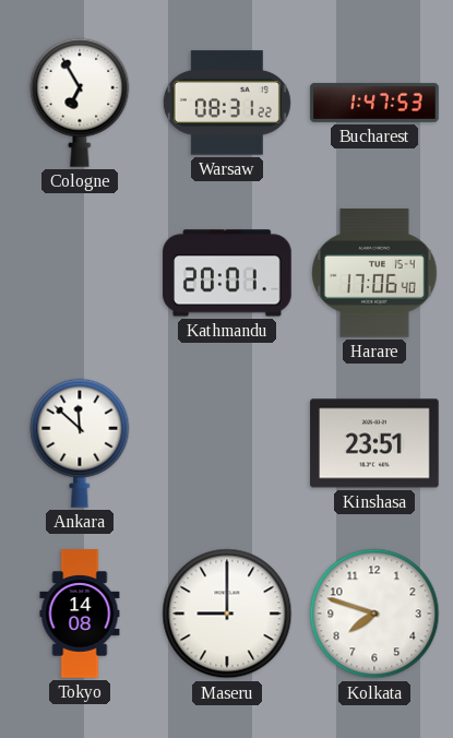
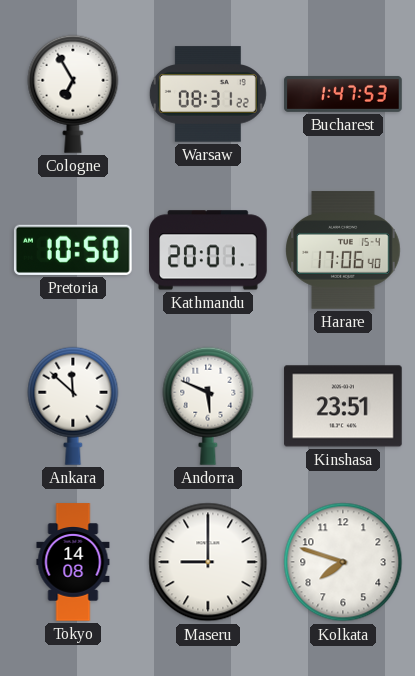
Pretoria: none -> 10:50 (73, 250)
Andorra: none -> 5:49 (208, 406)
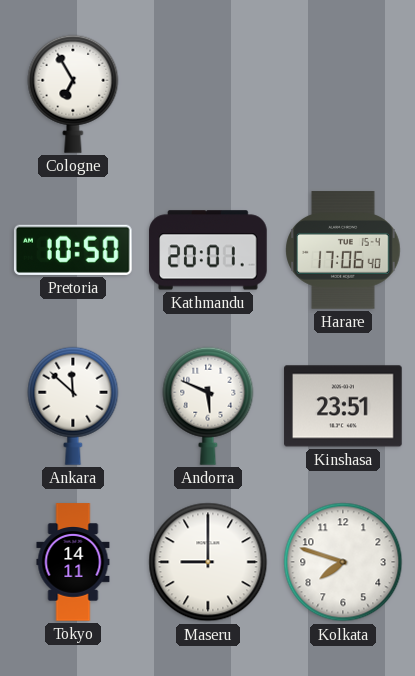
Warsaw: 08:31 -> none (208, 94)
Bucharest: 1:47 -> none (343, 94)
Tokyo: 14:08 -> 14:11 (73, 562)
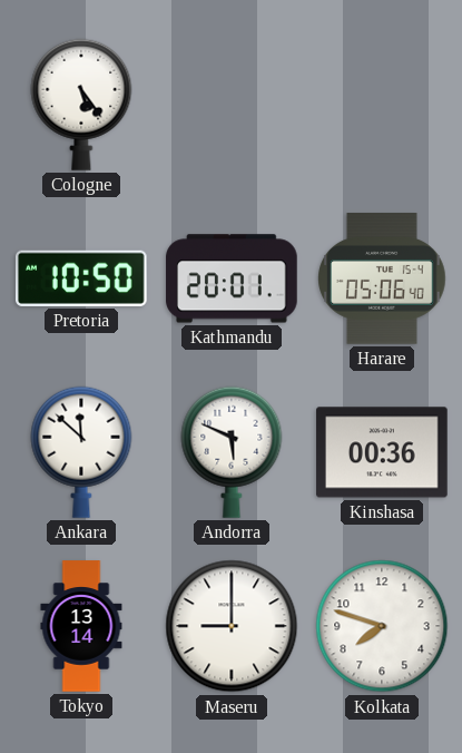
Cologne: 6:55 -> 5:24 (81, 105)
Harare: 17:06 -> 05:06 (382, 278)
Kinshasa: 23:51 -> 00:36 (382, 452)
Tokyo: 14:11 -> 13:14 (81, 626)
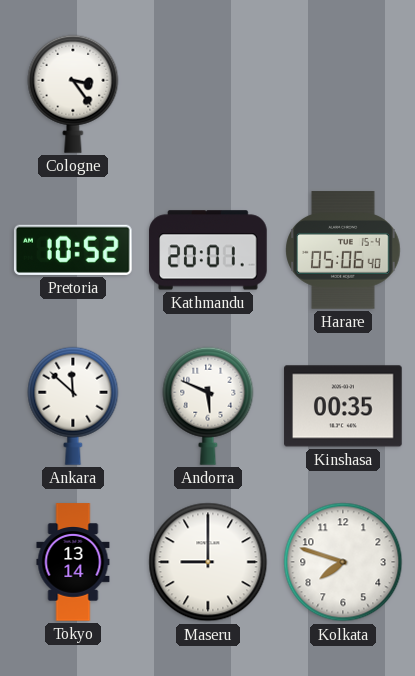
Cologne: 5:24 -> 3:24 (73, 94)
Pretoria: 10:50 -> 10:52 (73, 250)
Kinshasa: 00:36 -> 00:35 (343, 406)
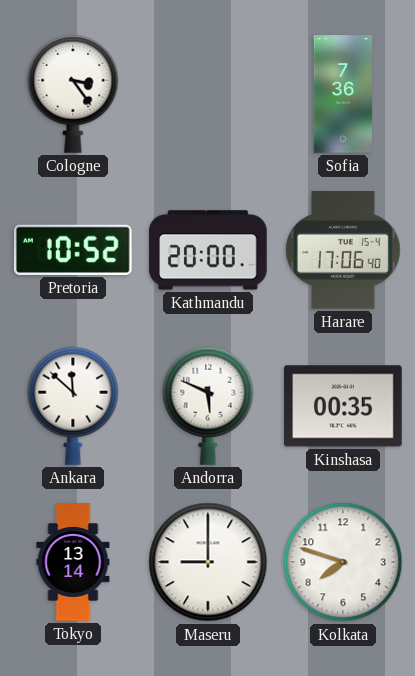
Sofia: none -> 7:36 (342, 94)
Kathmandu: 20:01 -> 20:00 (208, 250)
Harare: 05:06 -> 17:06 (343, 250)
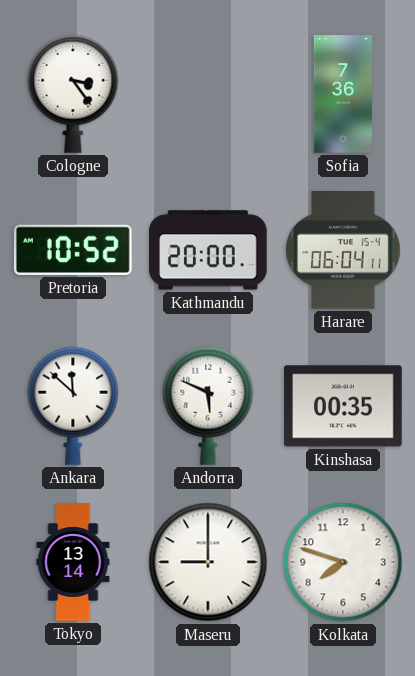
Harare: 17:06 -> 06:04 (343, 250)
